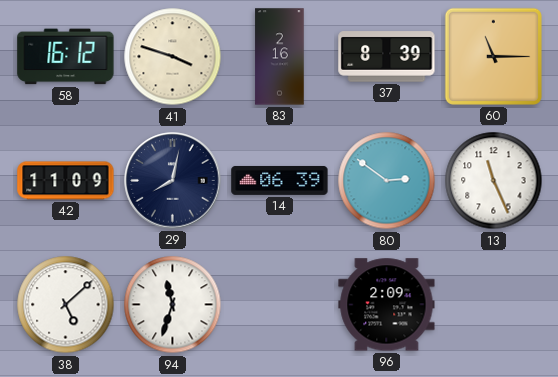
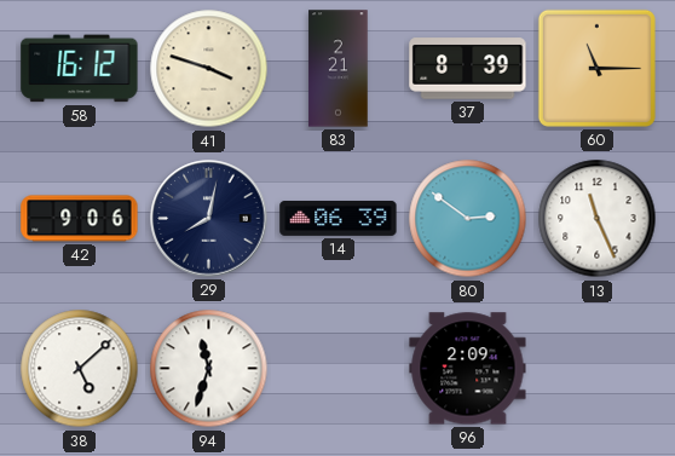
83: 2:16 -> 2:21 (339, 69)
42: 11:09 -> 9:06 (80, 219)
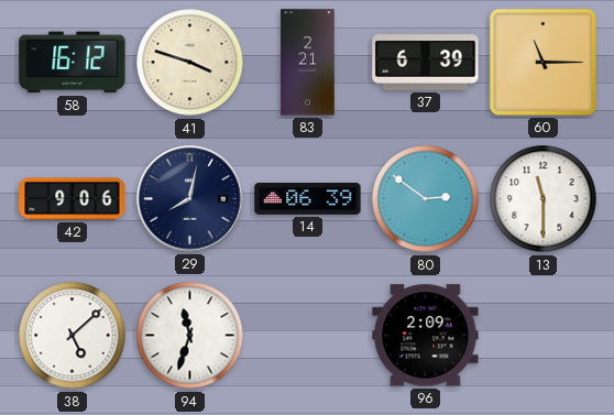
37: 8:39 -> 6:39 (426, 63)
13: 11:26 -> 11:30 (544, 199)
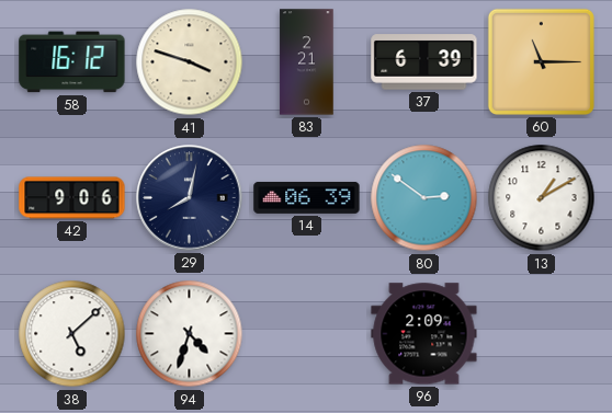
13: 11:30 -> 1:10 (542, 198)
94: 11:33 -> 4:33 (190, 334)
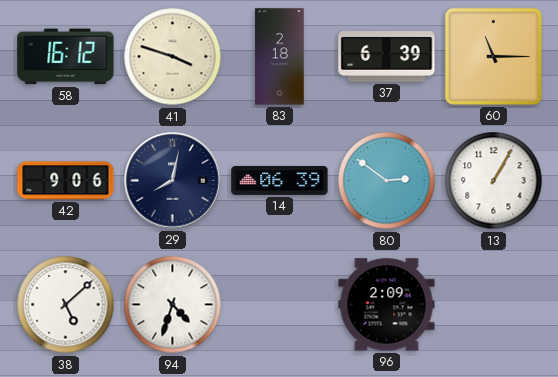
83: 2:21 -> 2:18 (280, 57)
13: 1:10 -> 1:05 (494, 181)
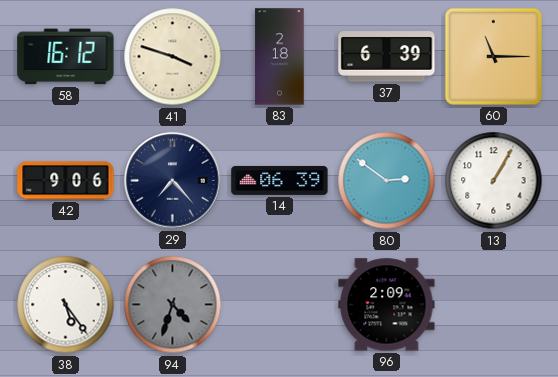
29: 8:02 -> 7:23 (173, 181)
38: 5:08 -> 5:24 (66, 305)
94 dial: white -> grey (173, 305)
